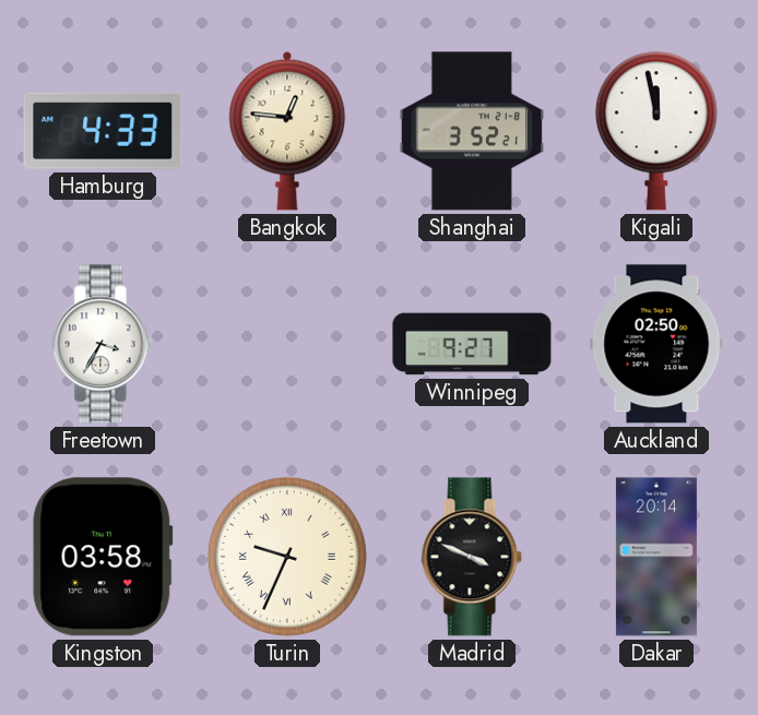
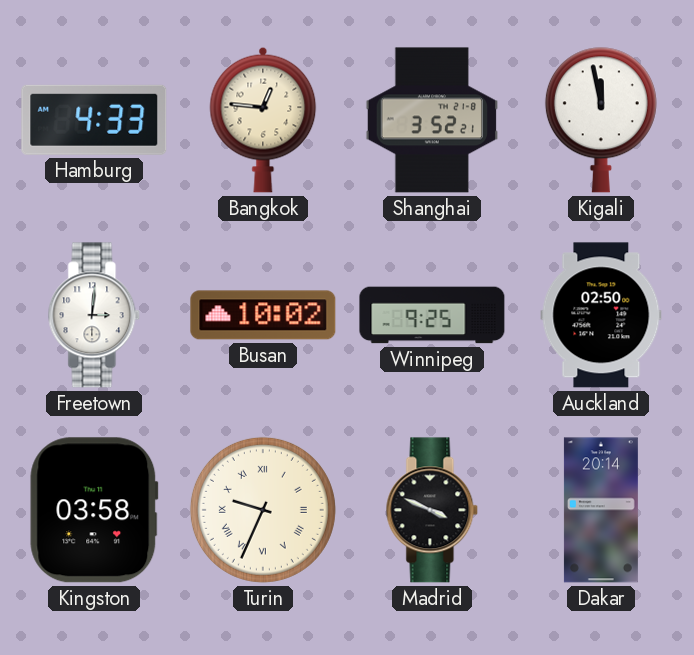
Freetown: 3:35 -> 3:01 (94, 315)
Busan: none -> 10:02 (263, 315)
Winnipeg: 9:27 -> 9:25 (432, 315)
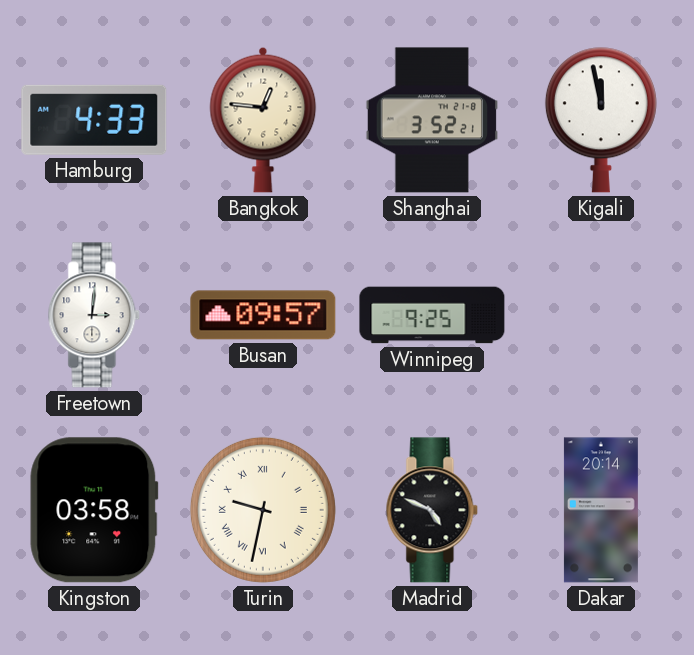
Busan: 10:02 -> 09:57 (263, 315)
Auckland: 02:50 -> none (601, 315)
Turin: 9:34 -> 9:32 (263, 510)
Madrid: 3:49 -> 4:49 (432, 510)
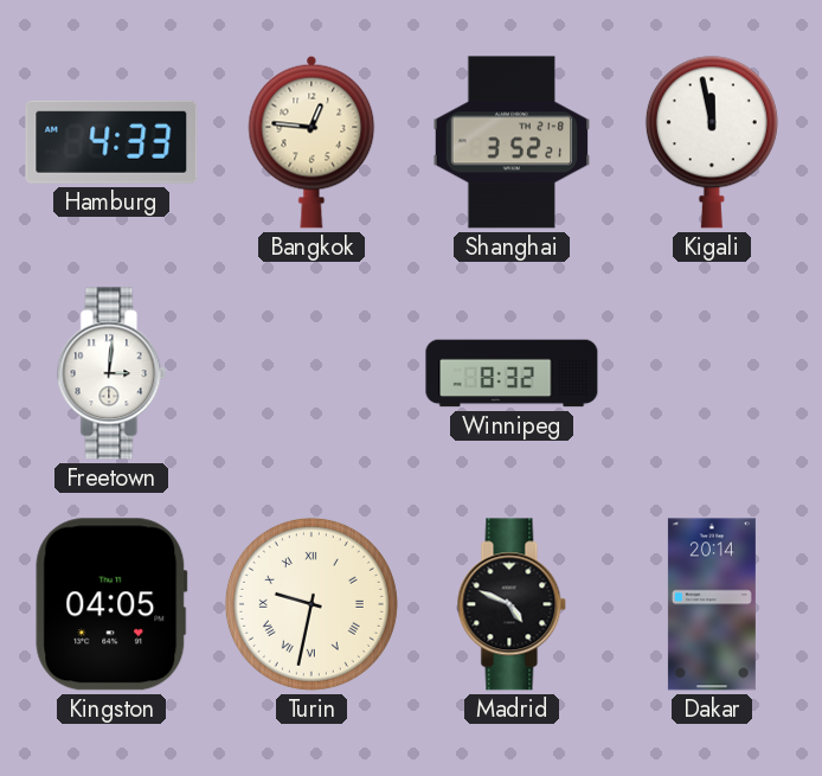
Busan: 09:57 -> none (263, 315)
Winnipeg: 9:25 -> 8:32 (512, 373)
Kingston: 03:58 -> 04:05 (111, 604)
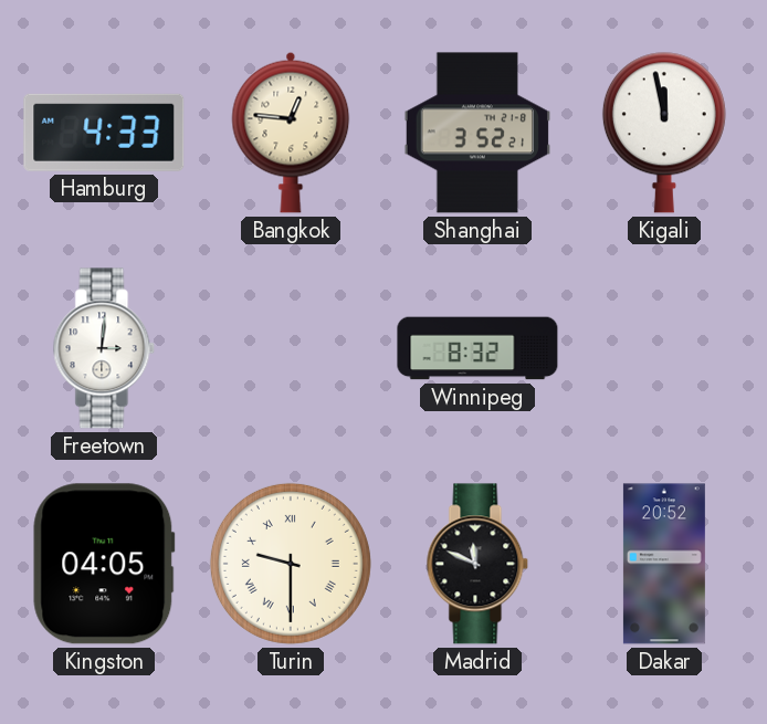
Turin: 9:32 -> 9:30 (291, 564)
Madrid: 4:49 -> 11:49 (477, 564)
Dakar: 20:14 -> 20:52 (664, 564)
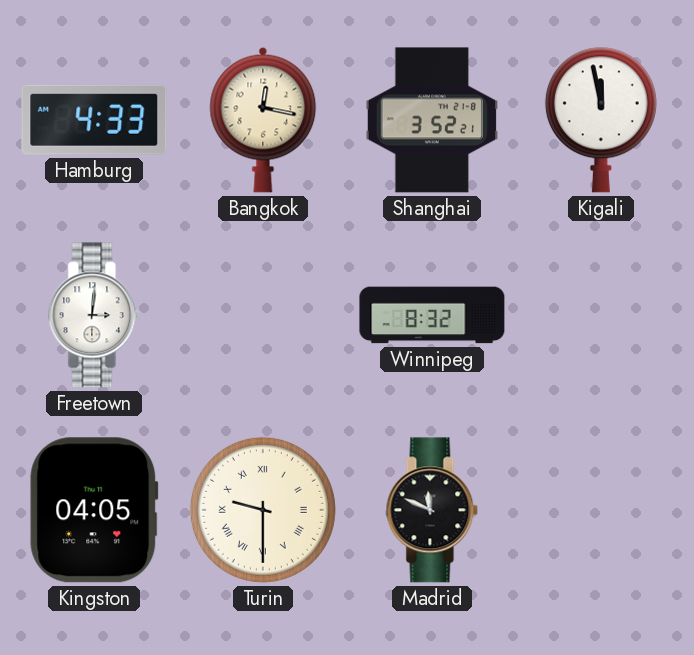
Bangkok: 12:46 -> 12:17 (263, 120)
Dakar: 20:52 -> none (664, 564)
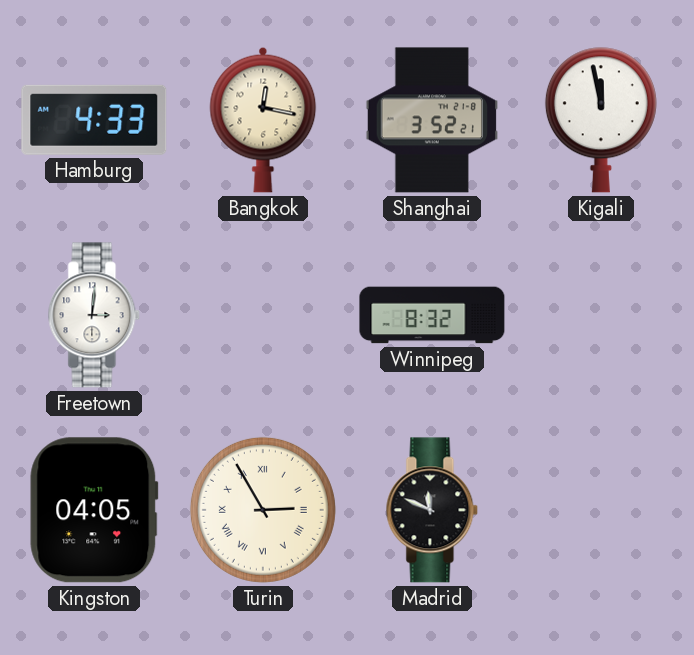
Turin: 9:30 -> 2:55 (263, 510)
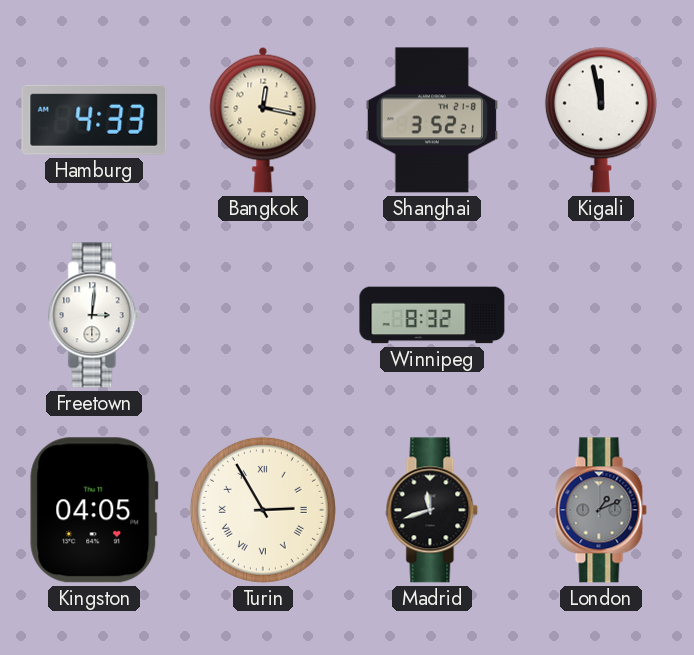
Madrid: 11:49 -> 11:42 (432, 510)
London: none -> 1:11 (601, 510)
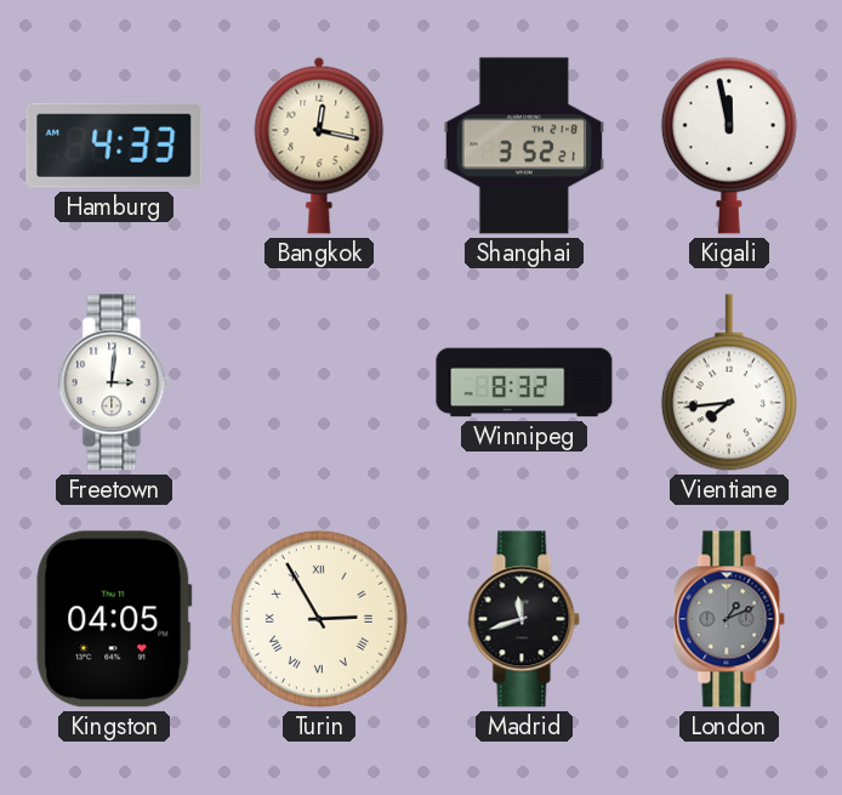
Vientiane: none -> 7:44 (729, 382)
